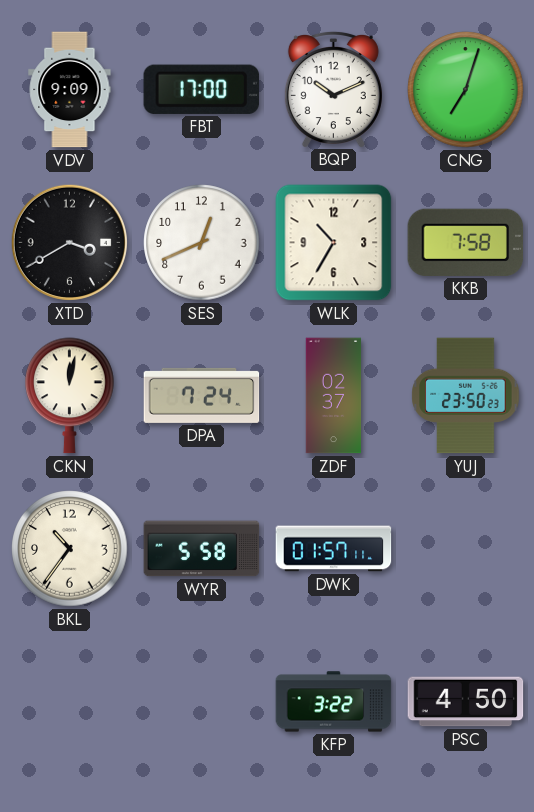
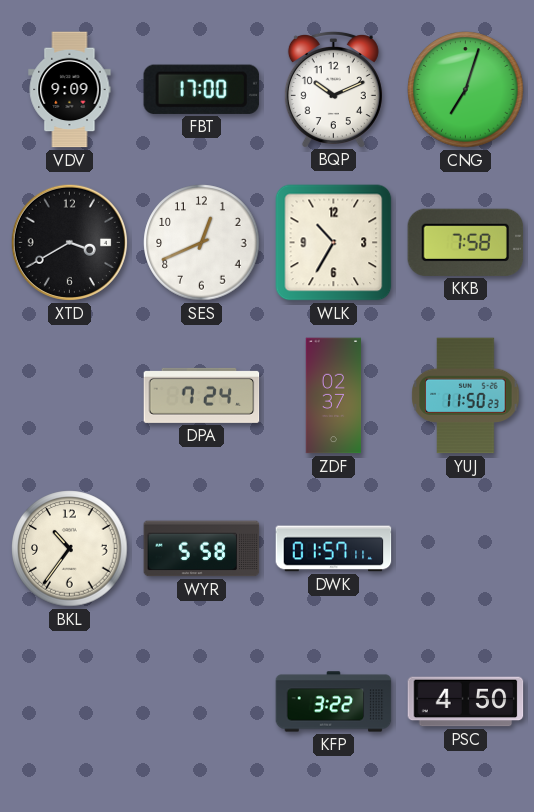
CKN: 12:02 -> none (70, 396)
YUJ: 23:50 -> 11:50 (466, 396)
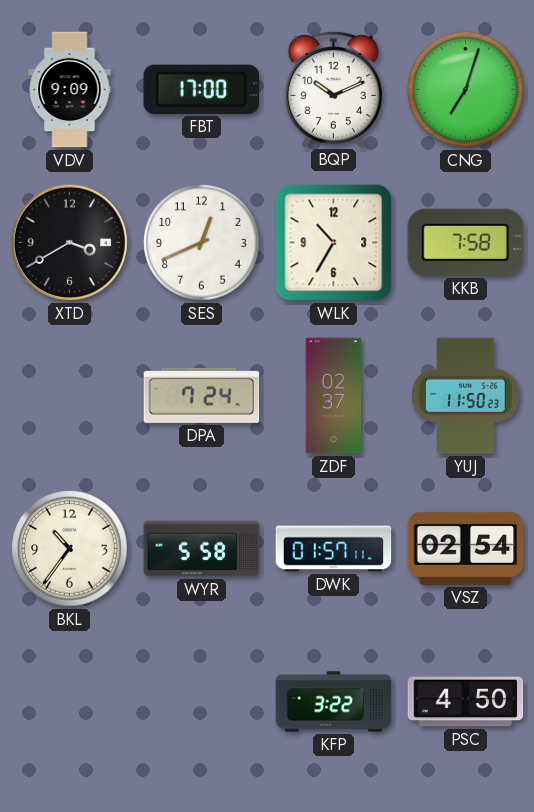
VSZ: none -> 02:54 (466, 548)
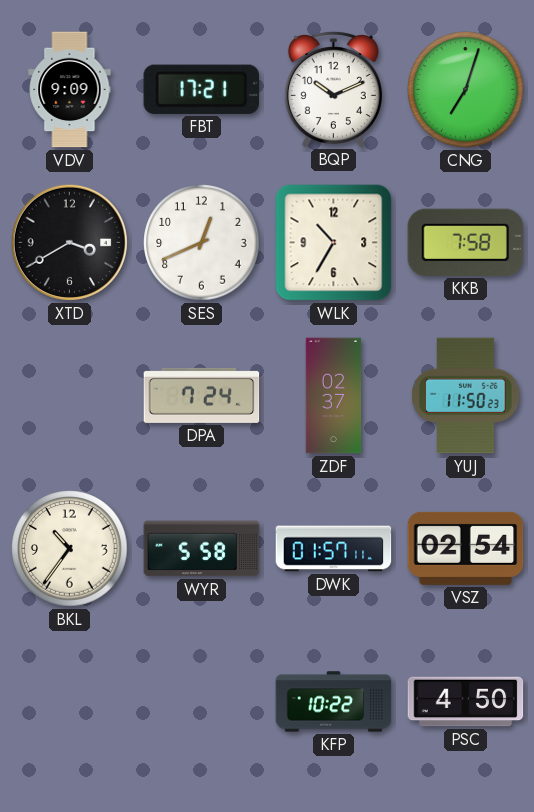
FBT: 17:00 -> 17:21 (201, 89)
KFP: 3:22 -> 10:22 (334, 702)
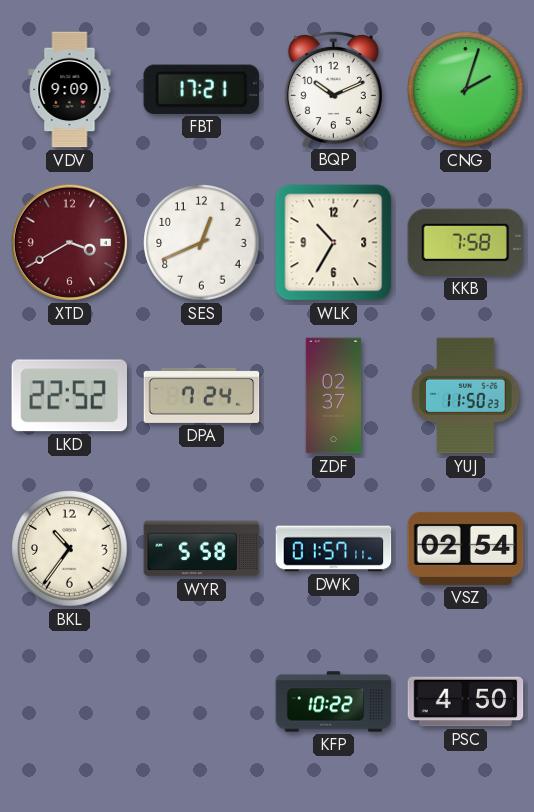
CNG: 7:03 -> 2:03 (466, 90)
XTD dial: black -> burgundy (69, 242)
LKD: none -> 22:52 (69, 396)
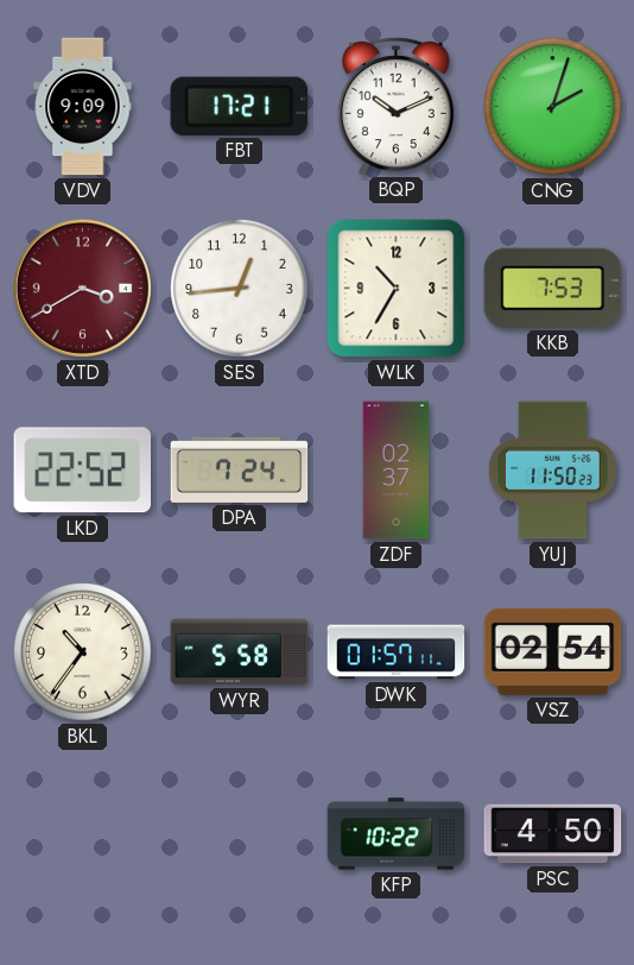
SES: 12:41 -> 12:44 (240, 289)
KKB: 7:58 -> 7:53 (553, 288)
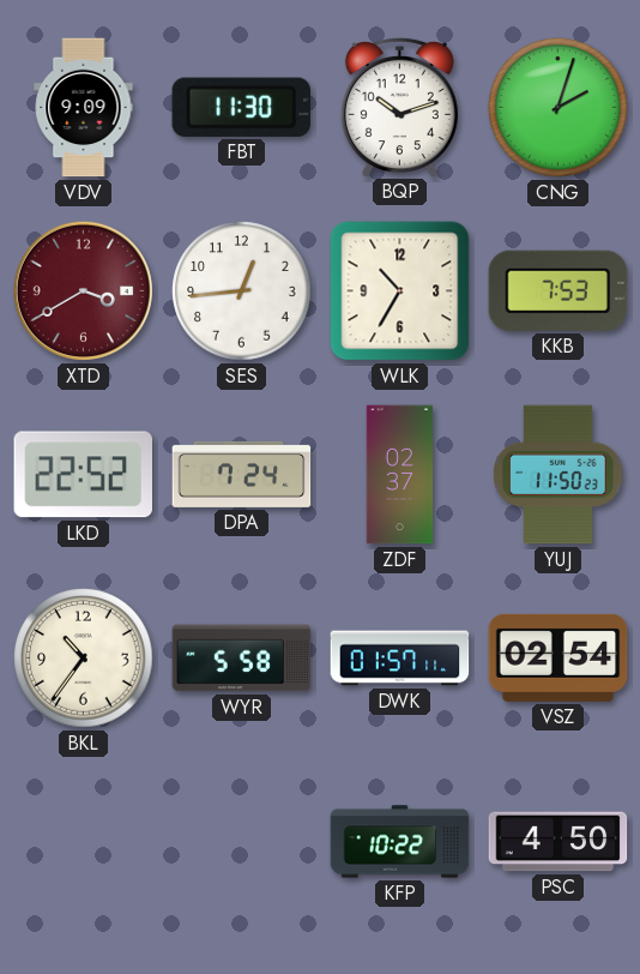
FBT: 17:21 -> 11:30 (241, 107)
BQP: 10:11 -> 10:12 (399, 107)
